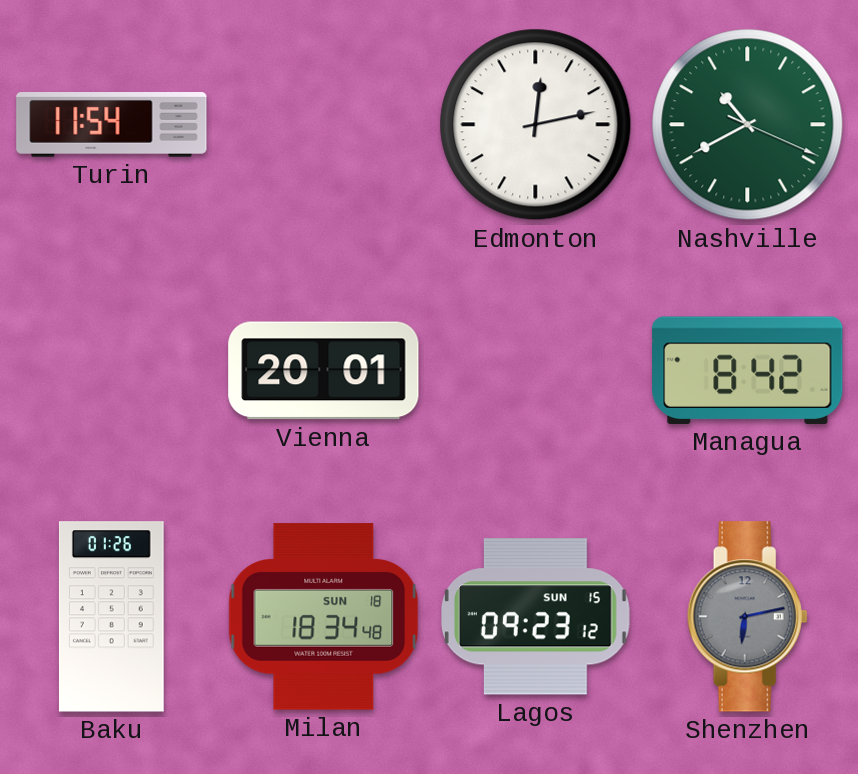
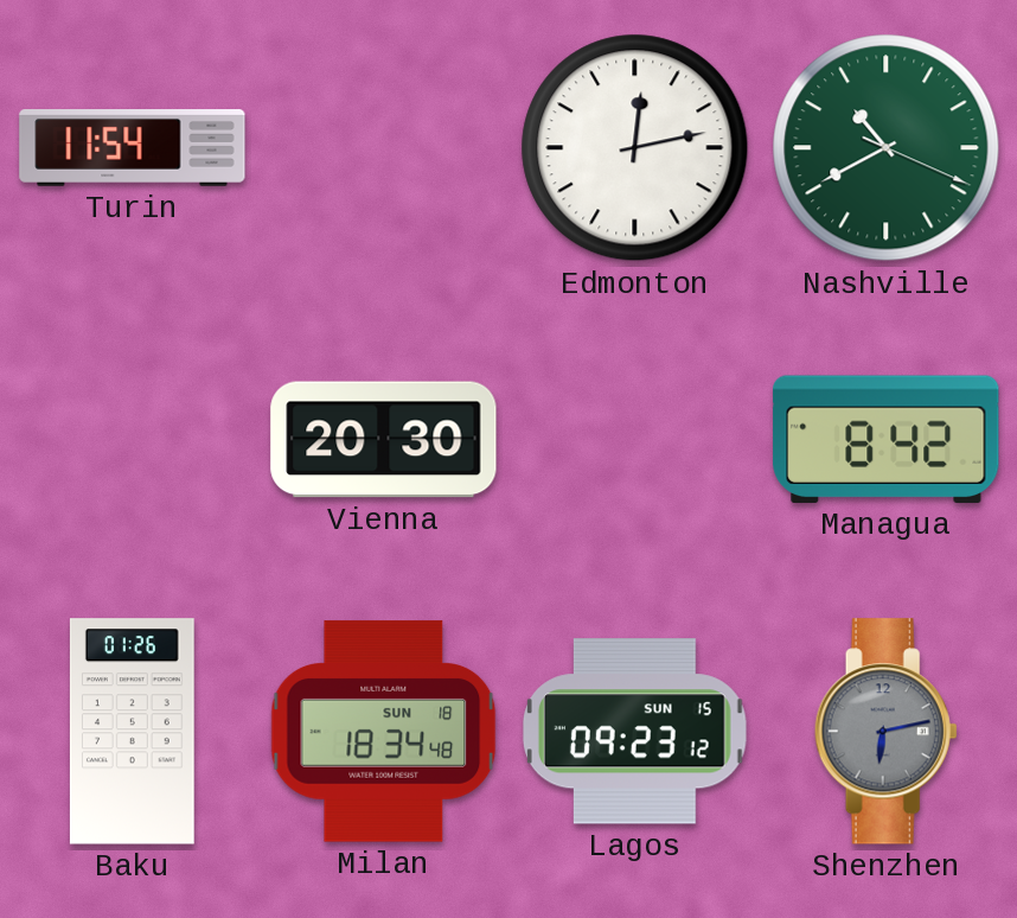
Vienna: 20:01 -> 20:30 (384, 440)
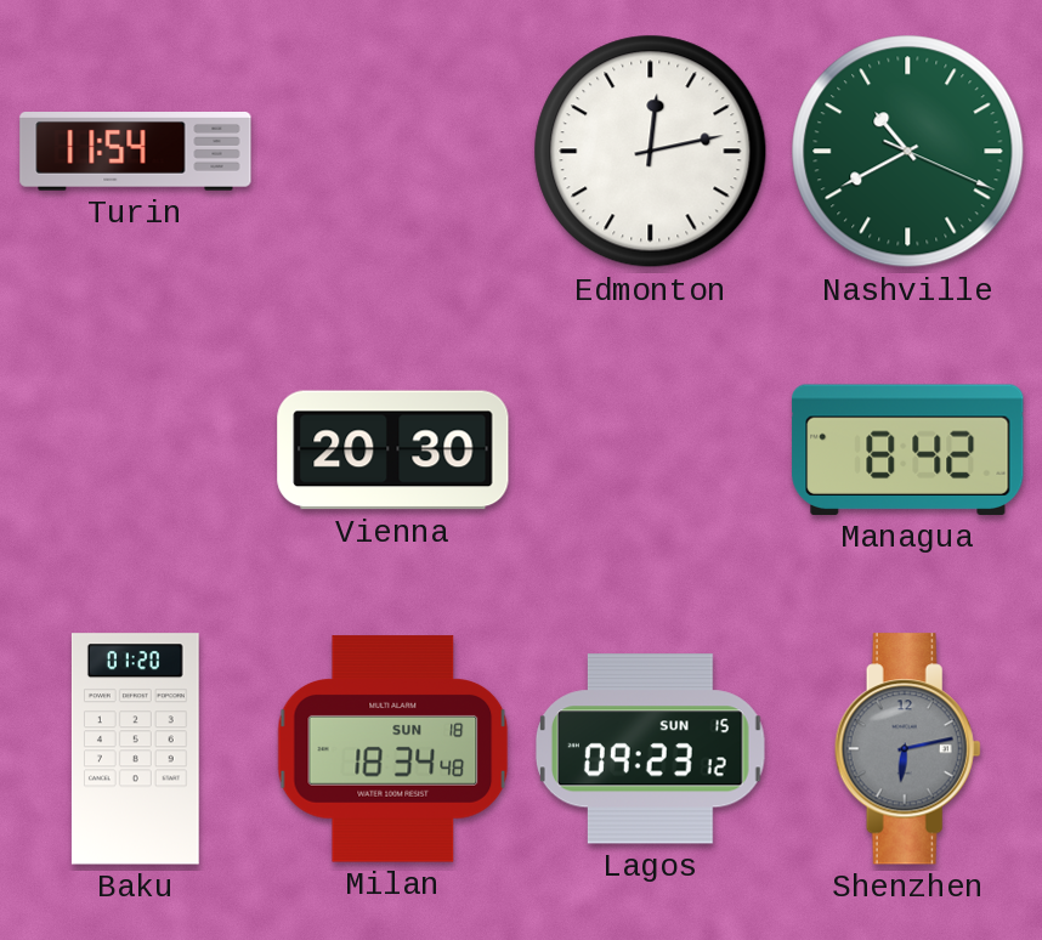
Baku: 01:26 -> 01:20 (135, 749)
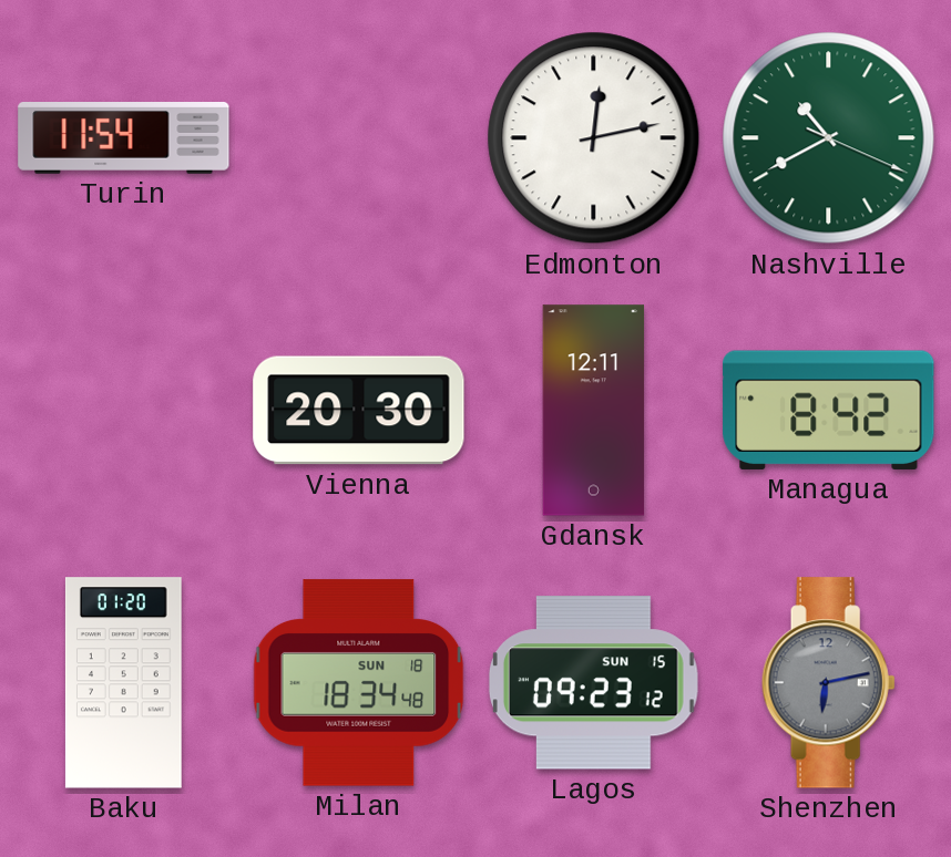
Gdansk: none -> 12:11 (594, 411)
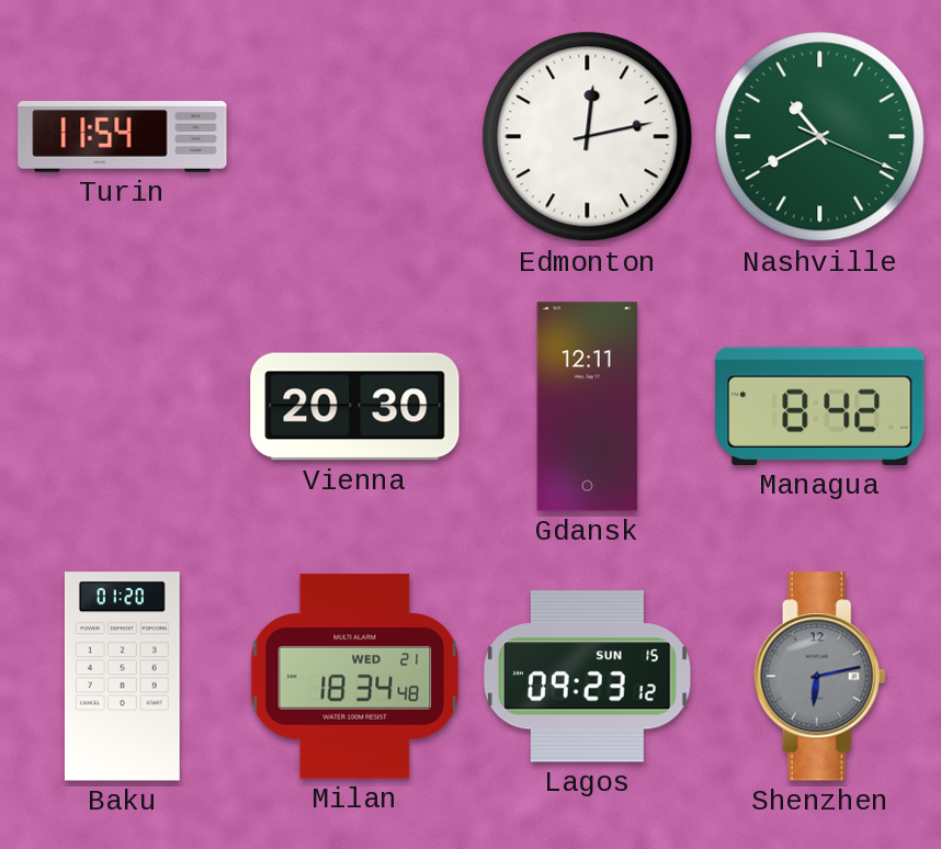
Milan date: SUN 18 -> WED 21 (355, 677)
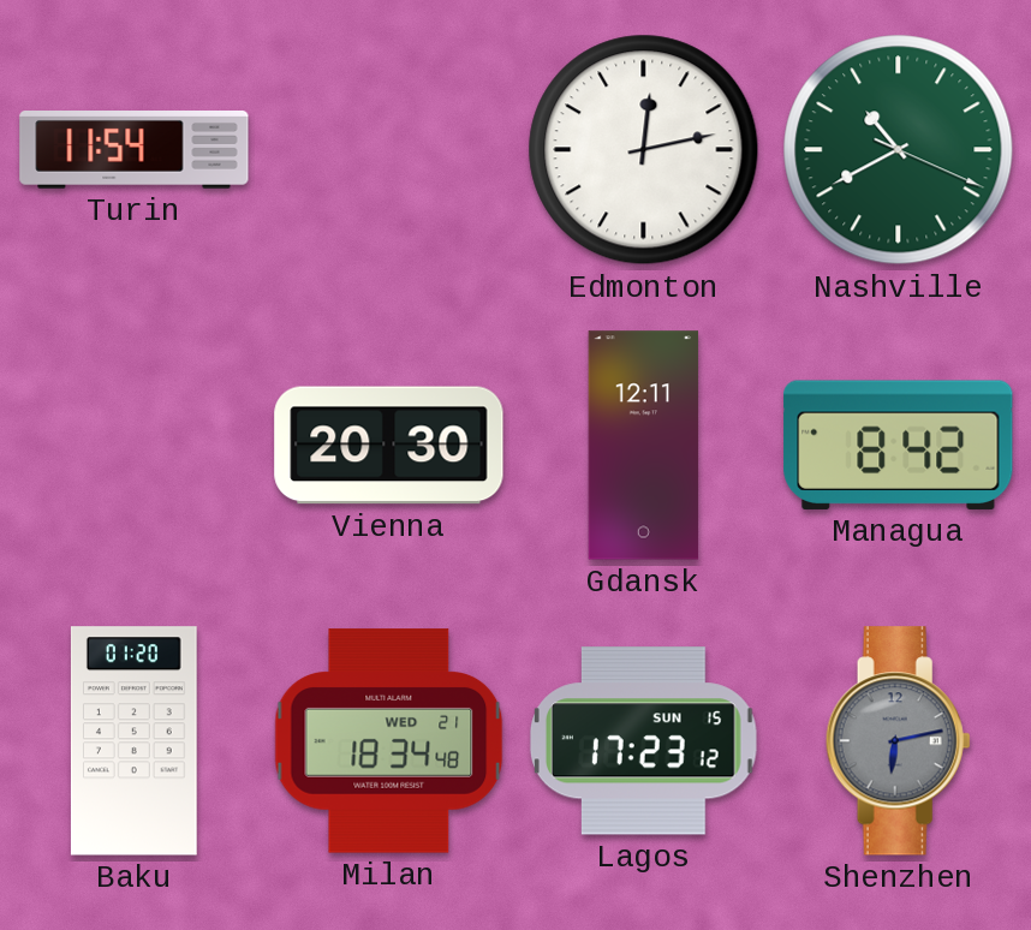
Lagos: 09:23 -> 17:23 (643, 741)
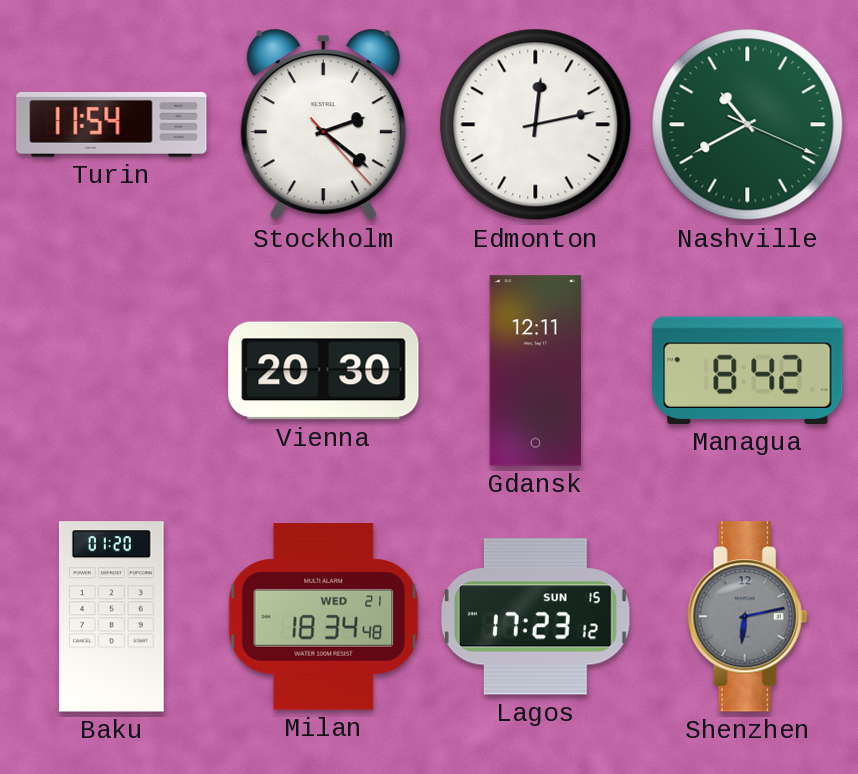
Stockholm: none -> 2:21 (323, 125)
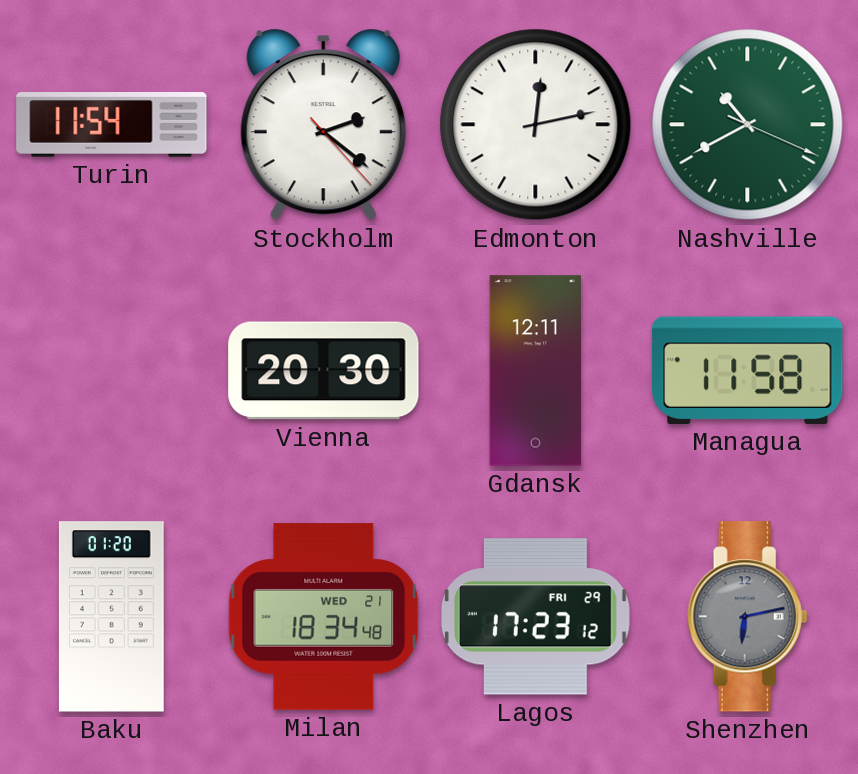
Managua: 8:42 -> 11:58 (748, 370)
Lagos date: SUN 15 -> FRI 29 (535, 617)
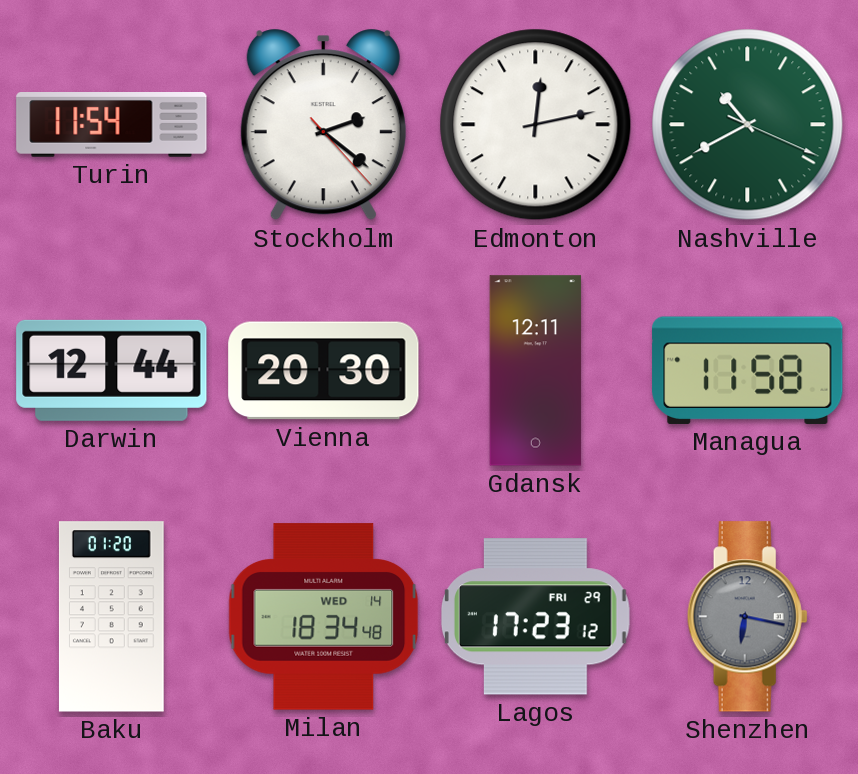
Darwin: none -> 12:44 (112, 370)
Milan date: WED 21 -> WED 14 (324, 617)
Shenzhen: 6:13 -> 6:17 (747, 617)
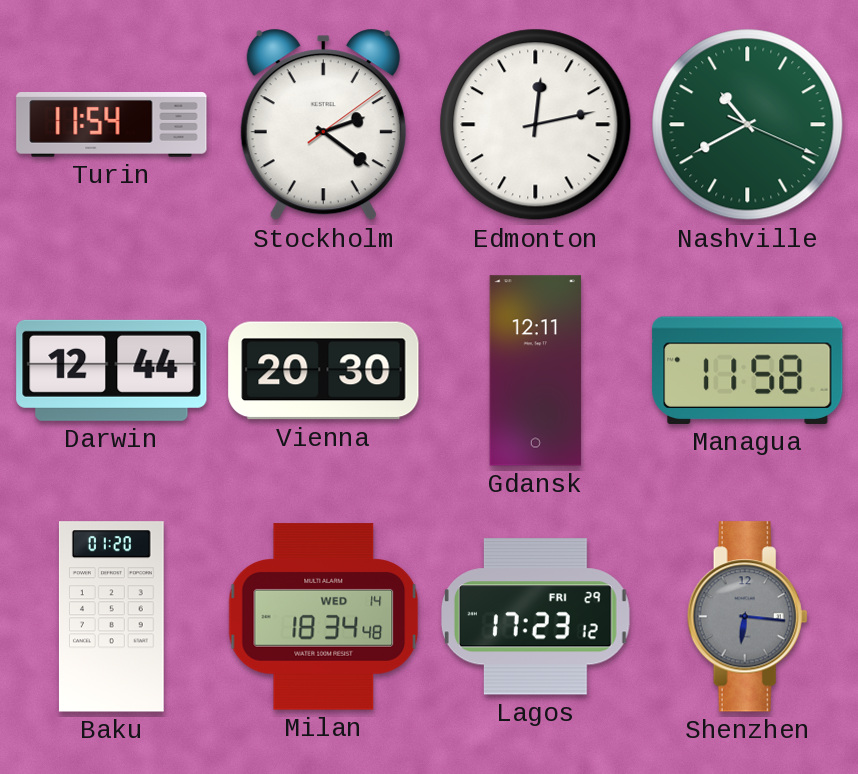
Stockholm: 2:21:23 -> 2:21:09 (323, 125)
Shenzhen: 6:17 -> 6:16 (747, 617)
